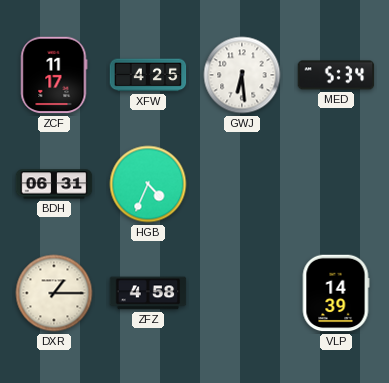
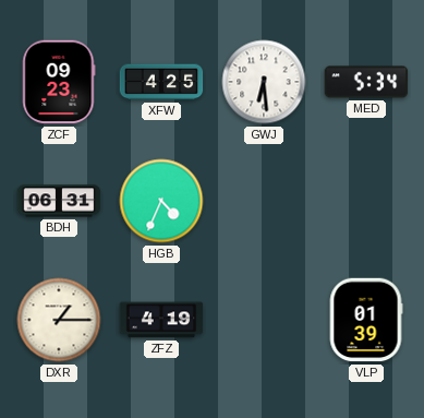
ZCF: 11:17 -> 09:23 (59, 82)
ZFZ: 4:58 -> 4:19 (161, 320)
VLP: 14:39 -> 01:39 (366, 320)
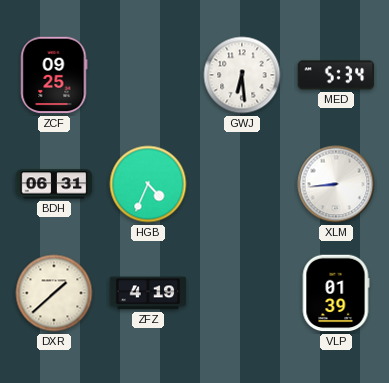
ZCF: 09:23 -> 09:25 (54, 75)
XFW: 4:25 -> none (161, 82)
XLM: none -> 8:44 (336, 184)
DXR: 1:15 -> 1:38 (54, 293)
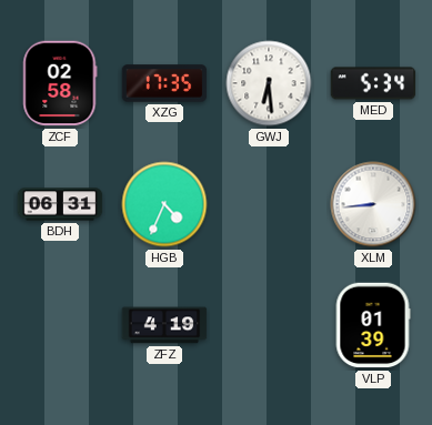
ZCF: 09:25 -> 02:58 (60, 83)
XZG: none -> 17:35 (164, 83)
DXR: 1:38 -> none (54, 293)
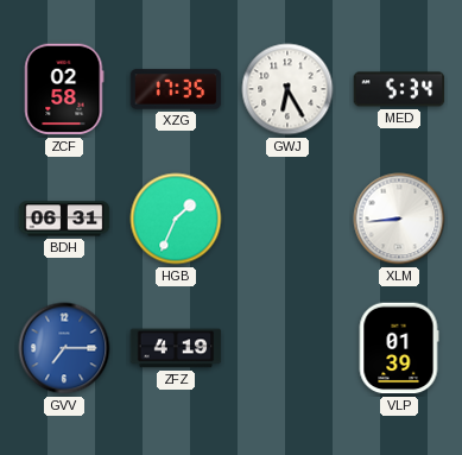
GWJ: 6:29 -> 6:25 (287, 89)
HGB: 4:34 -> 1:34 (176, 219)
GVV: none -> 7:15 (64, 348)
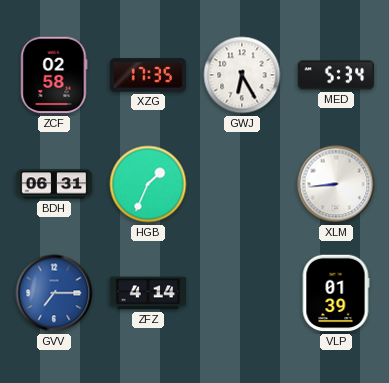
ZFZ: 4:19 -> 4:14 (148, 293)
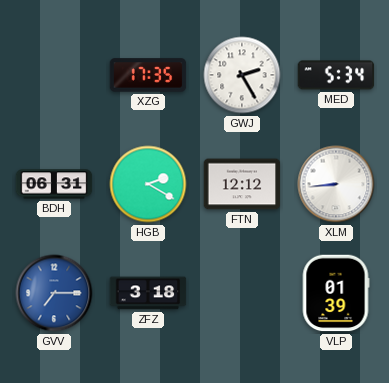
ZCF: 02:58 -> none (54, 75)
GWJ: 6:25 -> 2:25 (242, 75)
HGB: 1:34 -> 2:20 (148, 184)
FTN: none -> 12:12 (242, 184)
ZFZ: 4:14 -> 3:18 (148, 293)
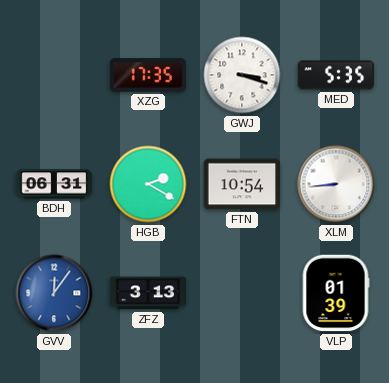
GWJ: 2:25 -> 3:18 (242, 75)
MED: 5:34 -> 5:35 (336, 75)
FTN: 12:12 -> 10:54 (242, 184)
GVV: 7:15 -> 12:06 (54, 293)
ZFZ: 3:18 -> 3:13 (148, 293)
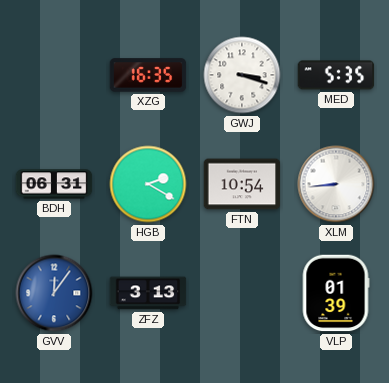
XZG: 17:35 -> 16:35 (148, 75)
